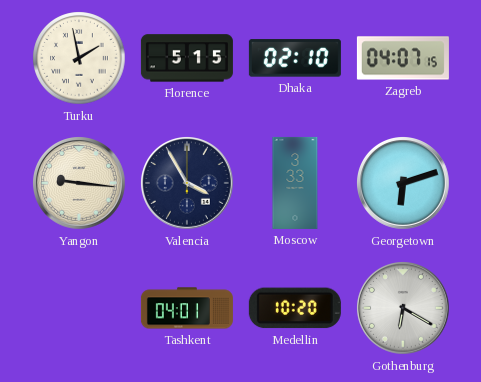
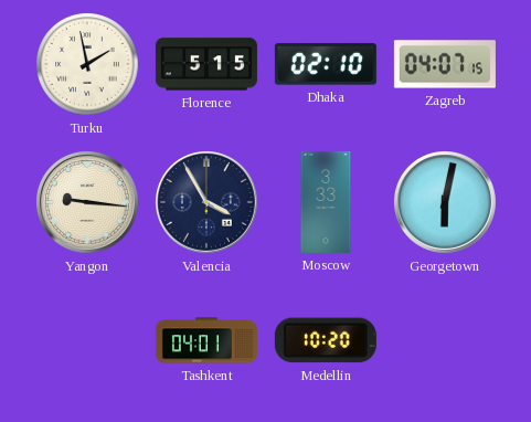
Georgetown: 6:12 -> 6:02 (446, 203)
Gothenburg: 6:20 -> none (404, 309)
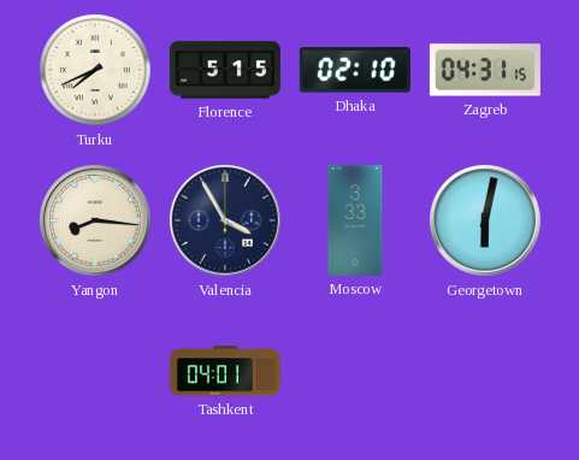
Turku: 1:58 -> 7:41 (95, 70)
Zagreb: 04:07 -> 04:31 (485, 70)
Yangon: 9:16 -> 8:16 (96, 222)
Medellin: 10:20 -> none (326, 340)
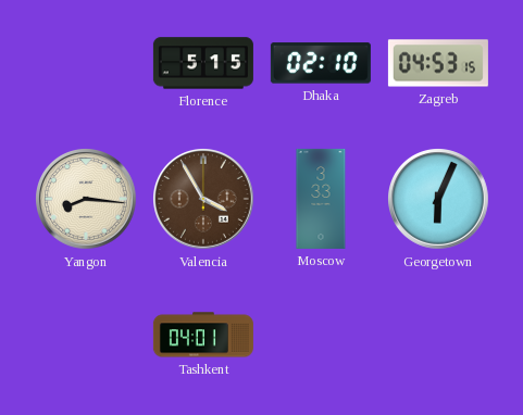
Turku: 7:41 -> none (95, 70)
Zagreb: 04:31 -> 04:53 (438, 63)
Valencia dial: navy -> brown (204, 200)
Georgetown: 6:02 -> 6:04 (439, 200)
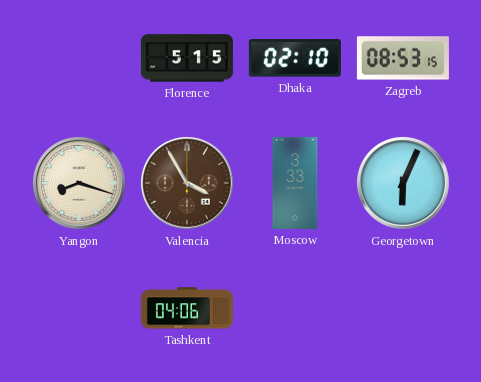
Zagreb: 04:53 -> 08:53 (403, 58)
Yangon: 8:16 -> 8:18 (80, 184)
Tashkent: 04:01 -> 04:06 (187, 308)
